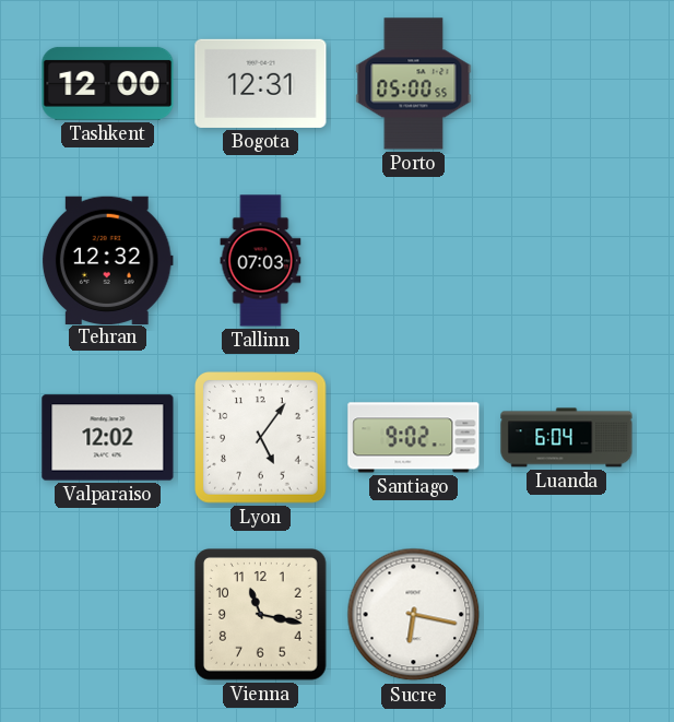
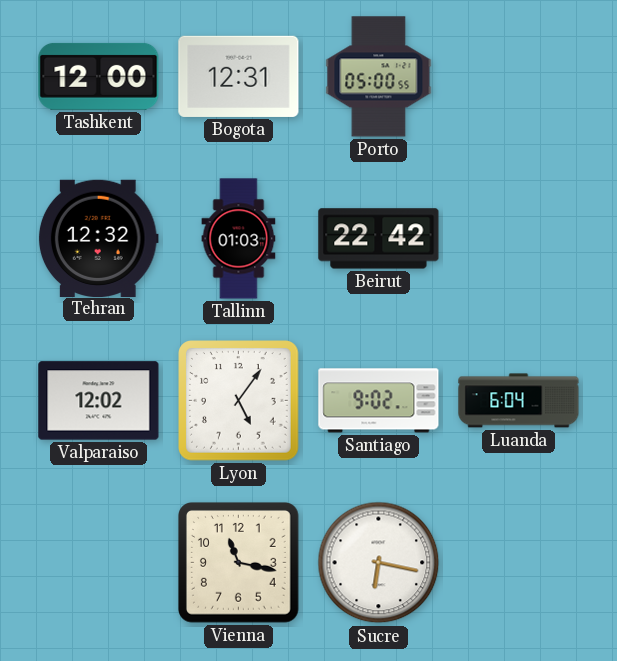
Tallinn: 07:03 -> 01:03 (239, 239)
Beirut: none -> 22:42 (379, 239)
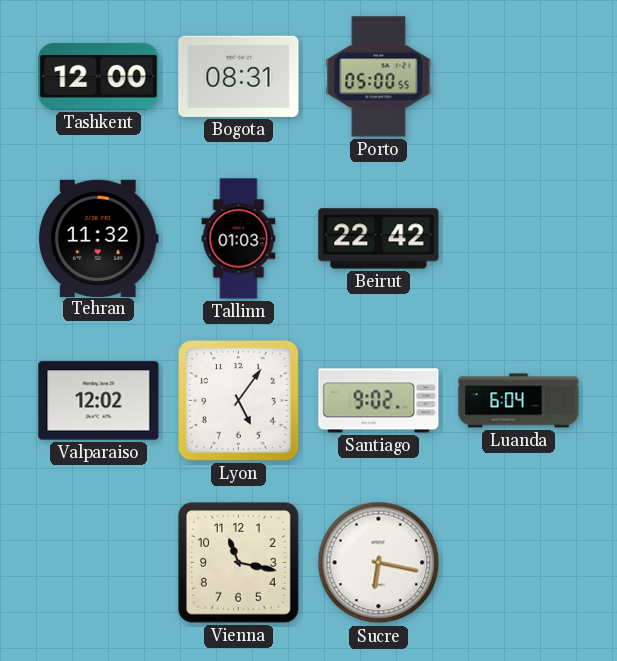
Bogota: 12:31 -> 08:31 (239, 76)
Tehran: 12:32 -> 11:32 (98, 238)
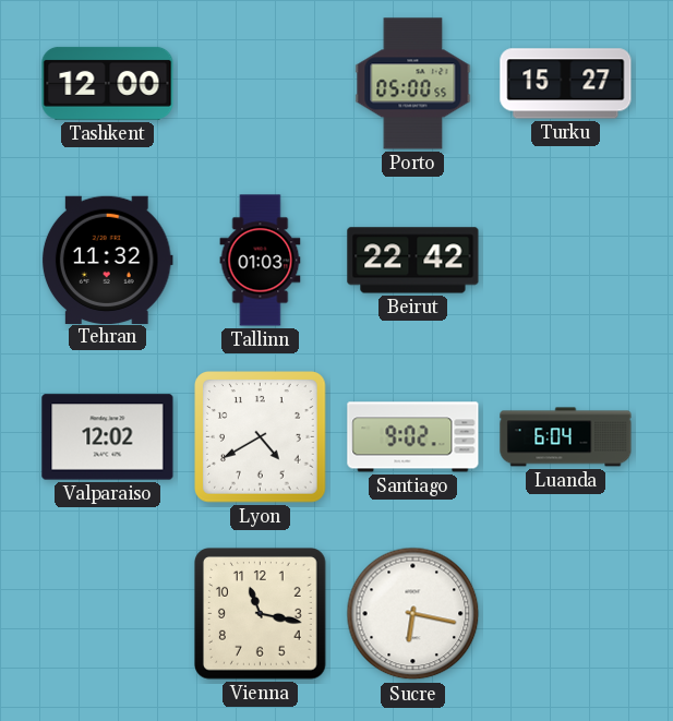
Bogota: 08:31 -> none (239, 76)
Turku: none -> 15:27 (566, 84)
Lyon: 5:06 -> 4:40 (261, 437)
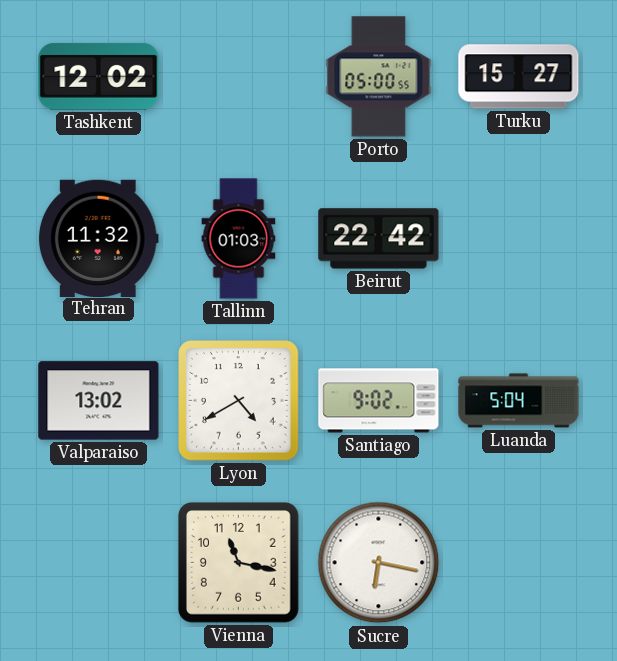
Tashkent: 12:00 -> 12:02 (99, 76)
Valparaiso: 12:02 -> 13:02 (99, 401)
Luanda: 6:04 -> 5:04 (519, 401)
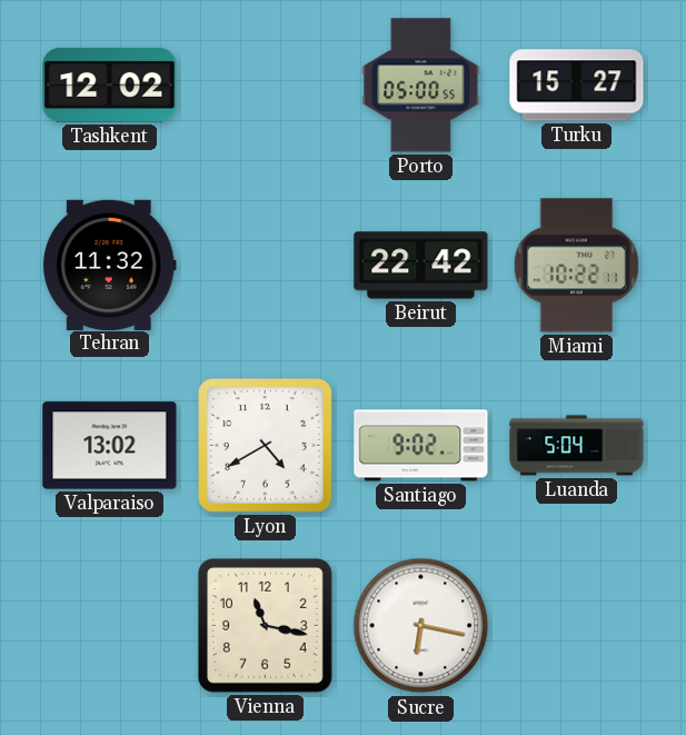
Tallinn: 01:03 -> none (239, 239)
Miami: none -> 10:22 (577, 266)
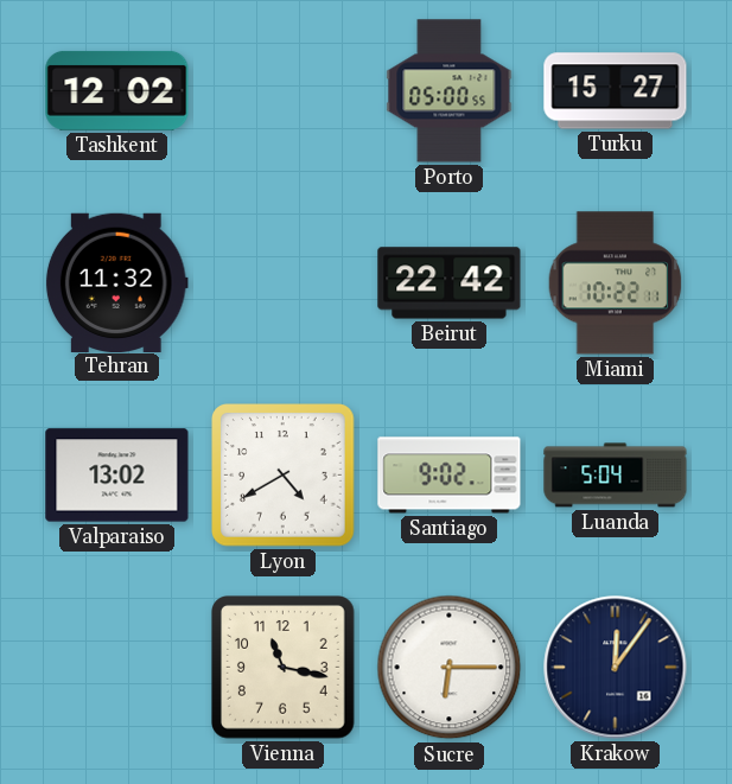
Sucre: 6:17 -> 6:15 (450, 668)
Krakow: none -> 12:06 (616, 668)
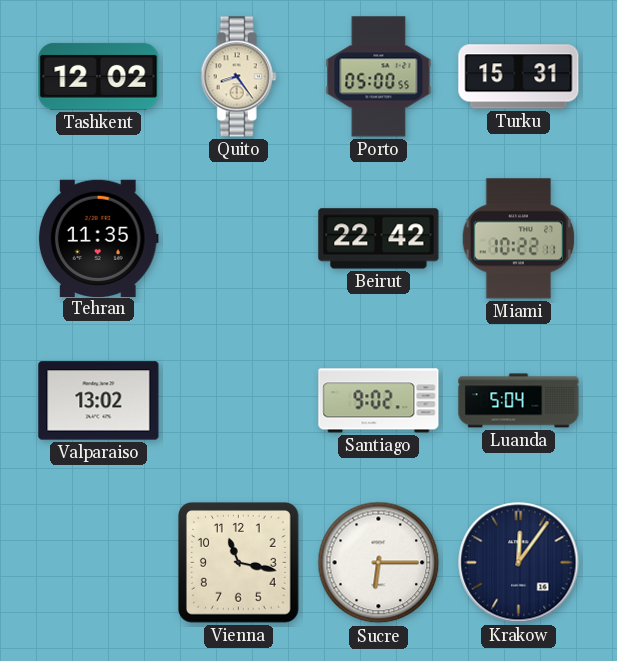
Quito: none -> 8:24 (238, 77)
Turku: 15:27 -> 15:31 (519, 77)
Tehran: 11:32 -> 11:35 (98, 238)
Lyon: 4:40 -> none (284, 476)
